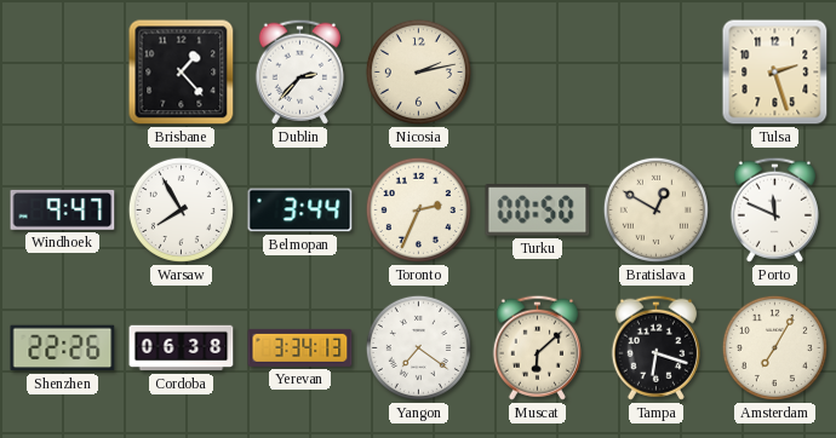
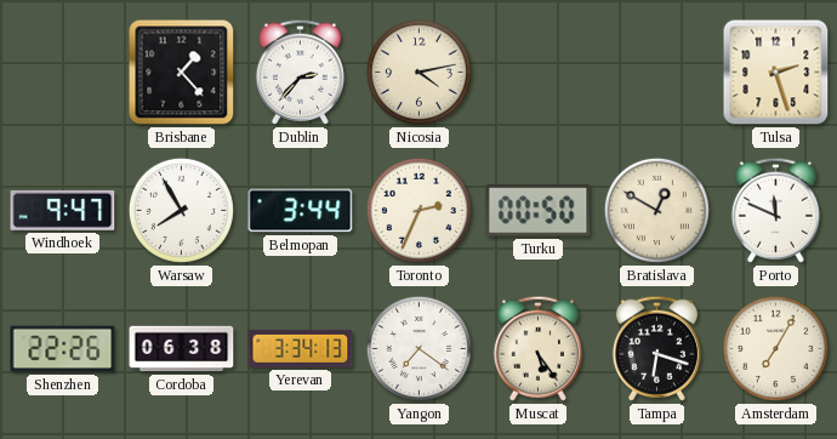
Nicosia: 2:13 -> 4:13 (419, 72)
Muscat: 6:08 -> 5:24 (537, 348)
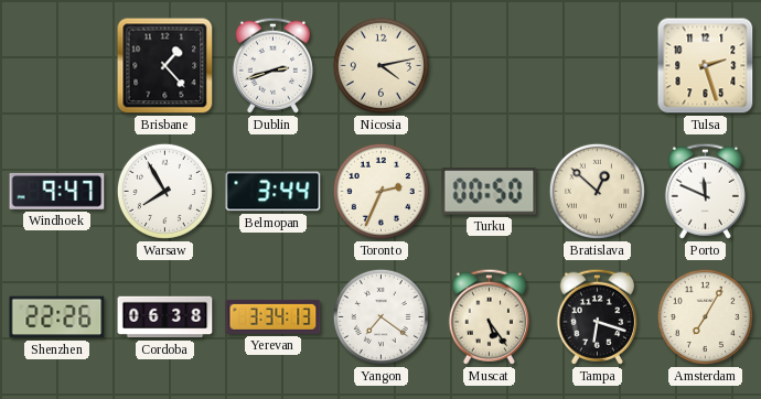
Dublin: 2:37 -> 2:42 (272, 65)
Bratislava: 12:50 -> 12:52 (597, 191)
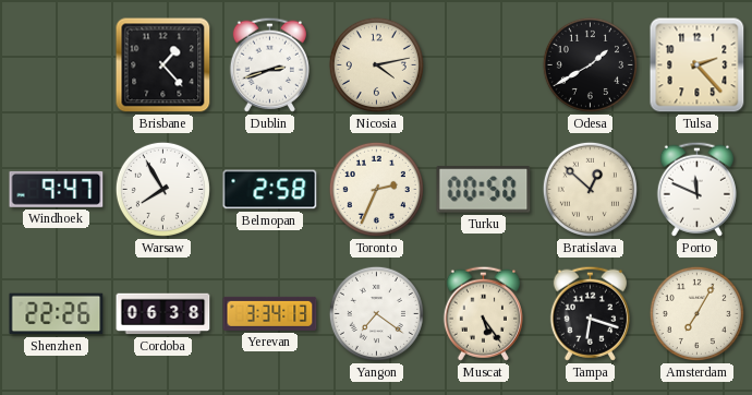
Odesa: none -> 1:40 (590, 64)
Tulsa: 2:27 -> 2:23 (698, 65)
Belmopan: 3:44 -> 2:58 (270, 190)
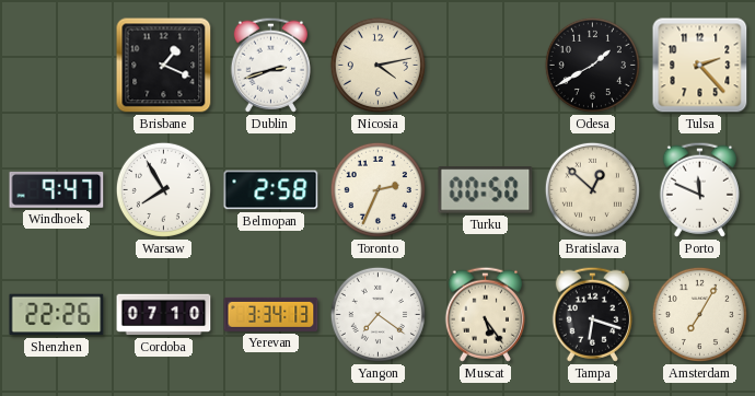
Brisbane: 1:23 -> 1:19 (164, 66)
Cordoba: 06:38 -> 07:10 (164, 315)
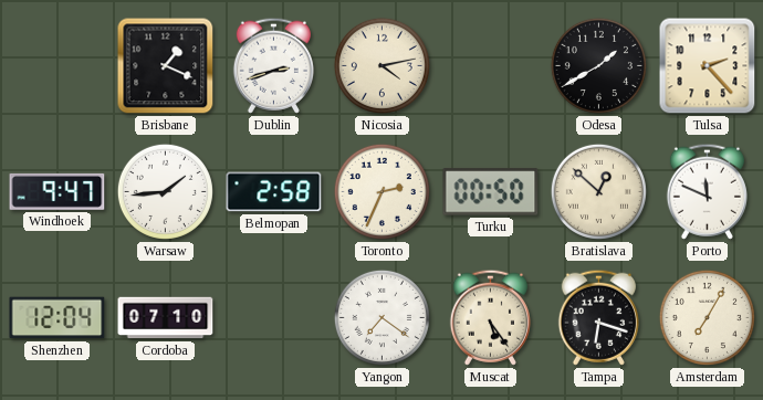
Warsaw: 7:55 -> 1:44 (165, 191)
Shenzhen: 22:26 -> 12:04 (58, 318)
Yerevan: 3:34 -> none (271, 314)
